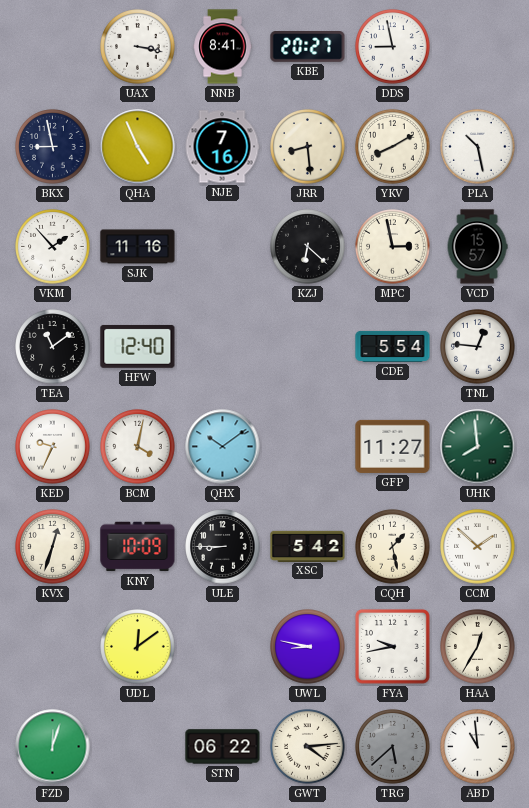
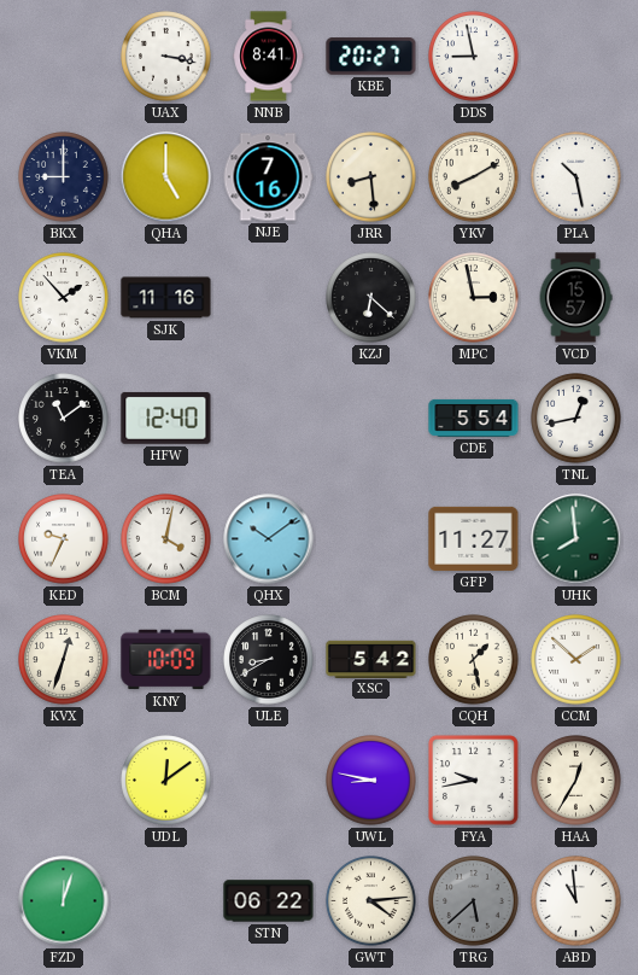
BKX: 8:58 -> 9:00 (64, 177)
QHA: 4:56 -> 5:00 (166, 177)
TNL: 12:46 -> 12:43 (576, 419)
ULE: 8:45 -> 8:40 (269, 660)
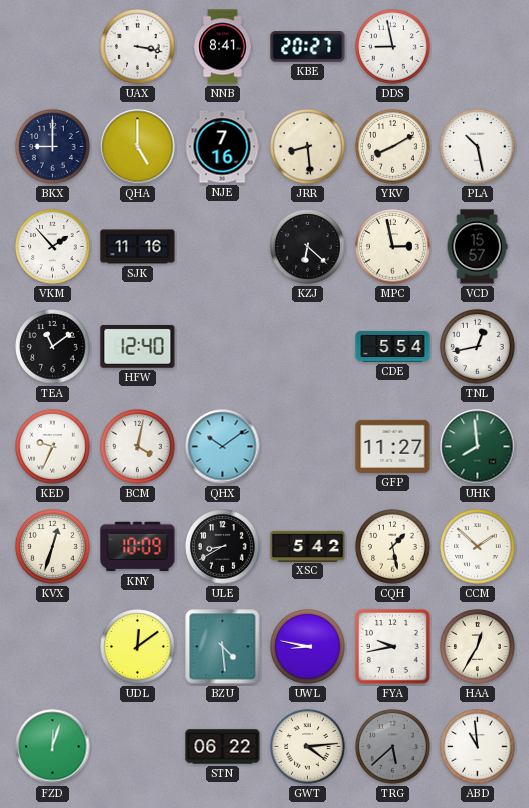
BZU: none -> 4:29 (223, 647)
